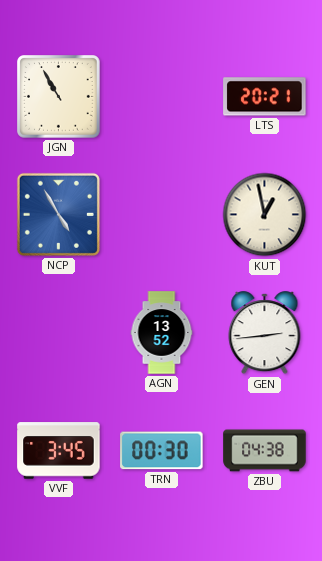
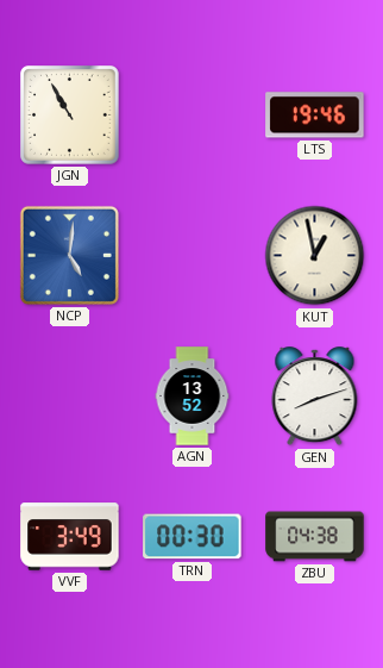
LTS: 20:21 -> 19:46 (315, 116)
NCP: 4:55 -> 5:01 (69, 255)
GEN: 2:44 -> 8:12 (315, 397)
VVF: 3:45 -> 3:49 (70, 537)
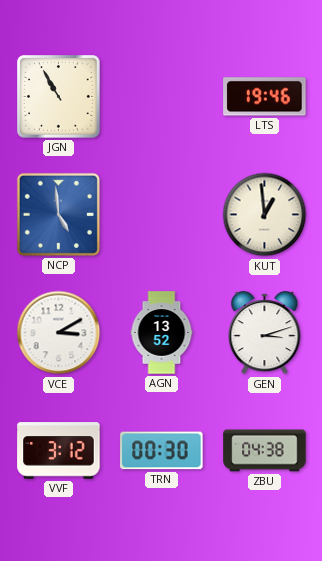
NCP: 5:01 -> 4:59 (58, 214)
KUT: 12:58 -> 12:59 (265, 215)
VCE: none -> 3:10 (59, 333)
GEN: 8:12 -> 3:12 (265, 333)
VVF: 3:49 -> 3:12 (59, 451)
